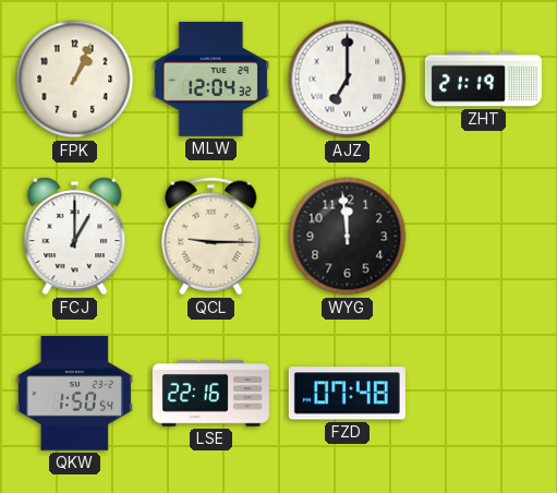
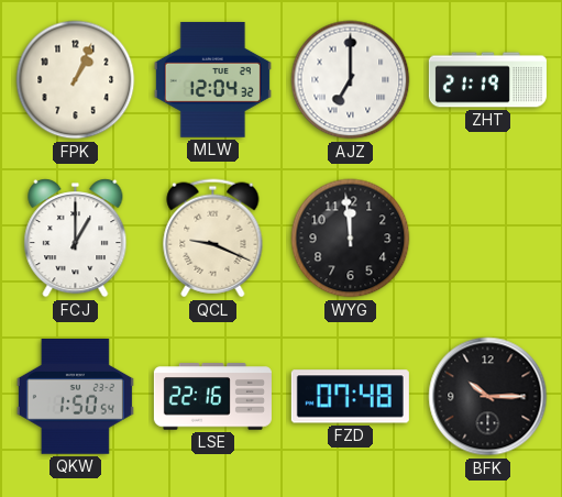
QCL: 9:15 -> 9:19 (213, 239)
BFK: none -> 10:15 (488, 397)
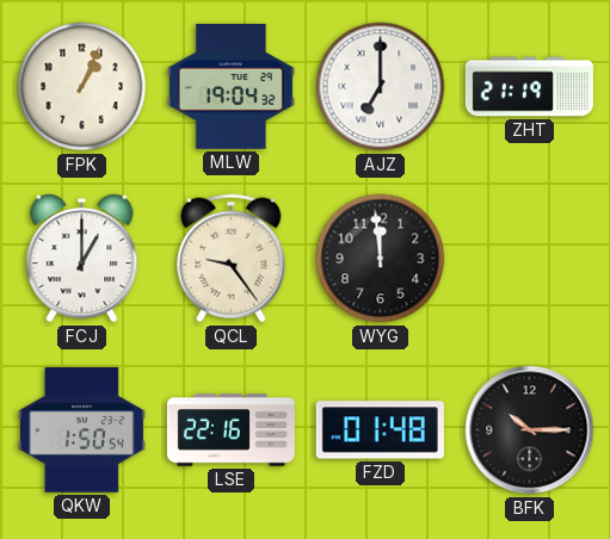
MLW: 12:04 -> 19:04 (230, 86)
QCL: 9:19 -> 9:24 (232, 259)
FZD: 07:48 -> 01:48 (380, 430)
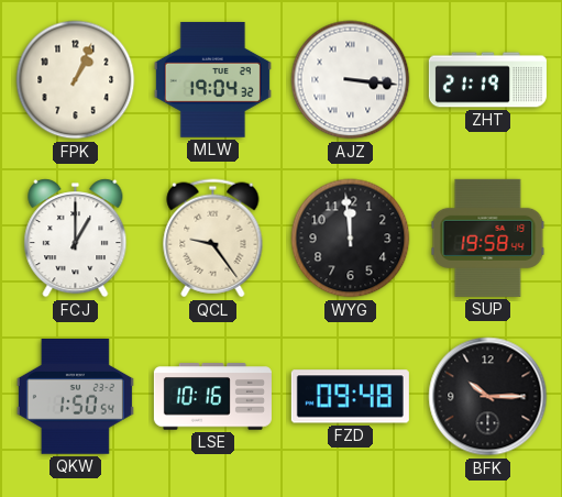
AJZ: 7:00 -> 3:16 (351, 80)
SUP: none -> 19:58 (488, 238)
LSE: 22:16 -> 10:16 (212, 397)
FZD: 01:48 -> 09:48 (350, 397)
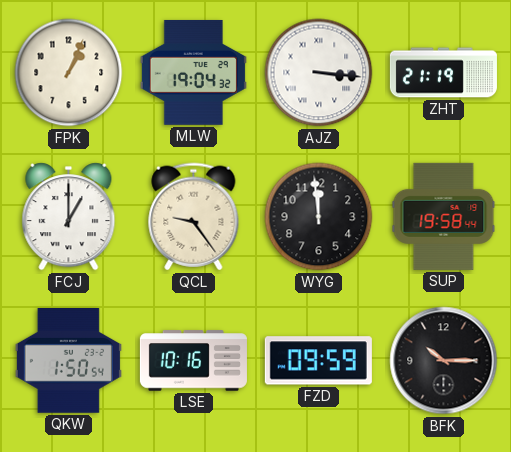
FZD: 09:48 -> 09:59 (318, 361)
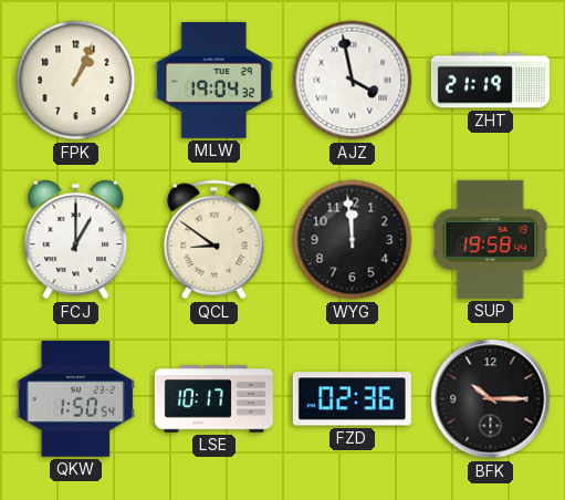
AJZ: 3:16 -> 3:58 (353, 81)
QCL: 9:24 -> 8:51 (215, 240)
LSE: 10:16 -> 10:17 (213, 399)
FZD: 09:59 -> 02:36 (352, 399)
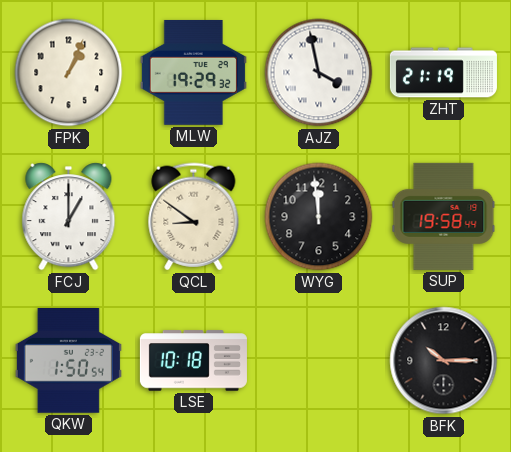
MLW: 19:04 -> 19:29 (193, 72)
LSE: 10:17 -> 10:18 (193, 361)
FZD: 02:36 -> none (352, 399)
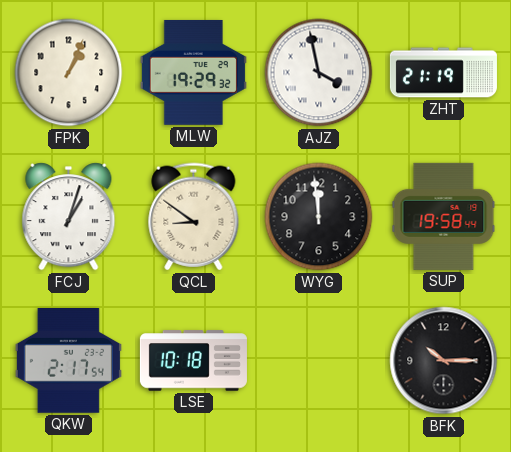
FCJ: 1:00 -> 1:03 (69, 217)
QKW: 1:50 -> 2:17 (68, 361)
